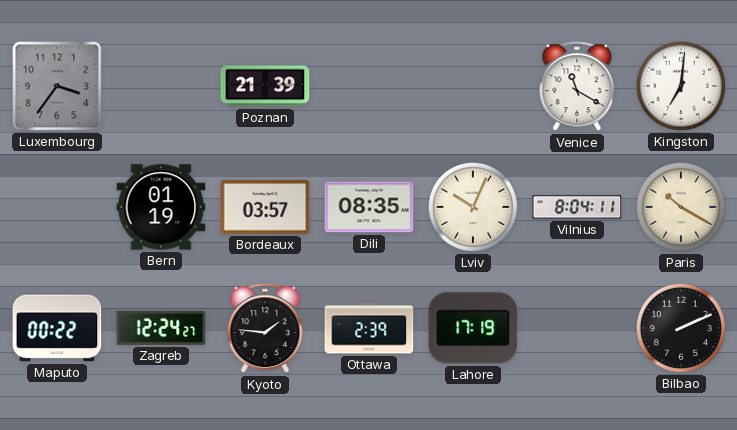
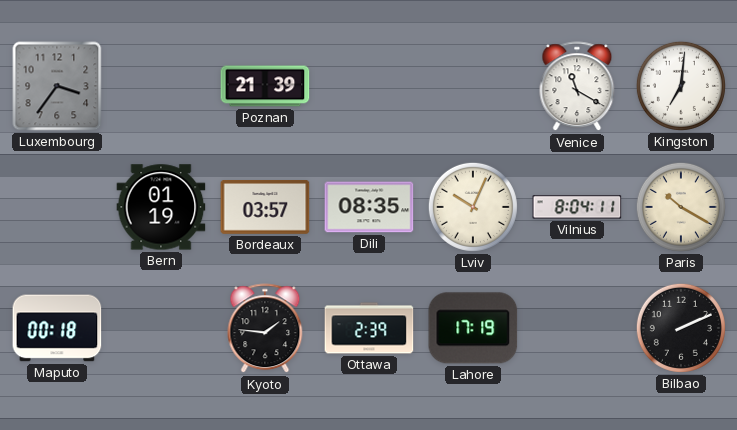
Maputo: 00:22 -> 00:18 (57, 328)
Zagreb: 12:24 -> none (161, 328)
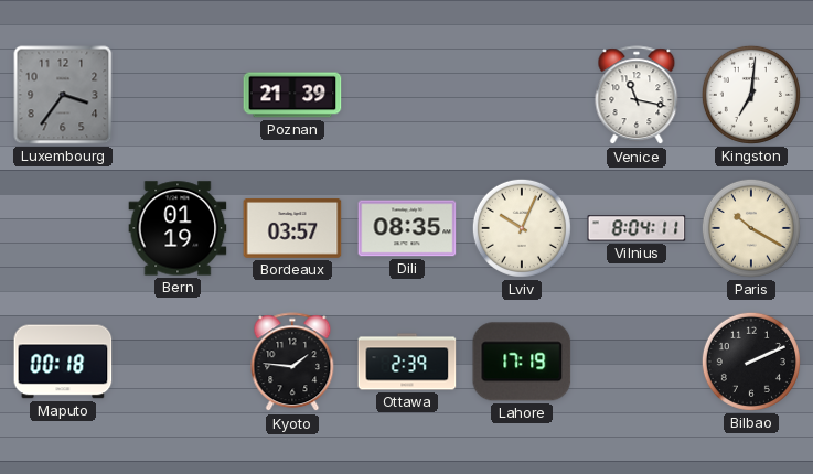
Venice: 11:20 -> 11:17 (637, 96)
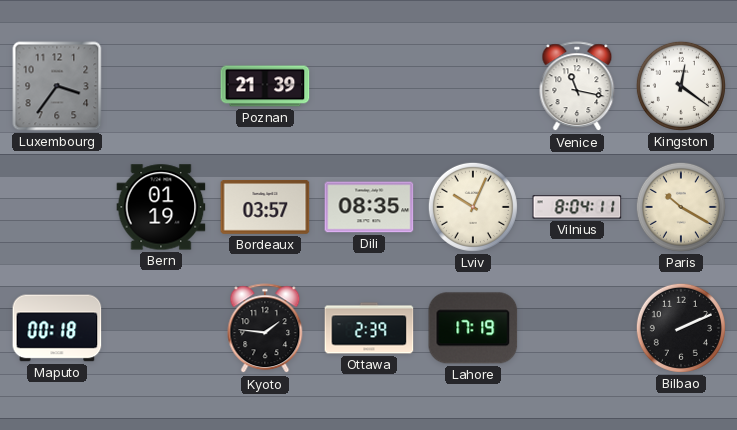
Kingston: 7:01 -> 12:21 (681, 86)
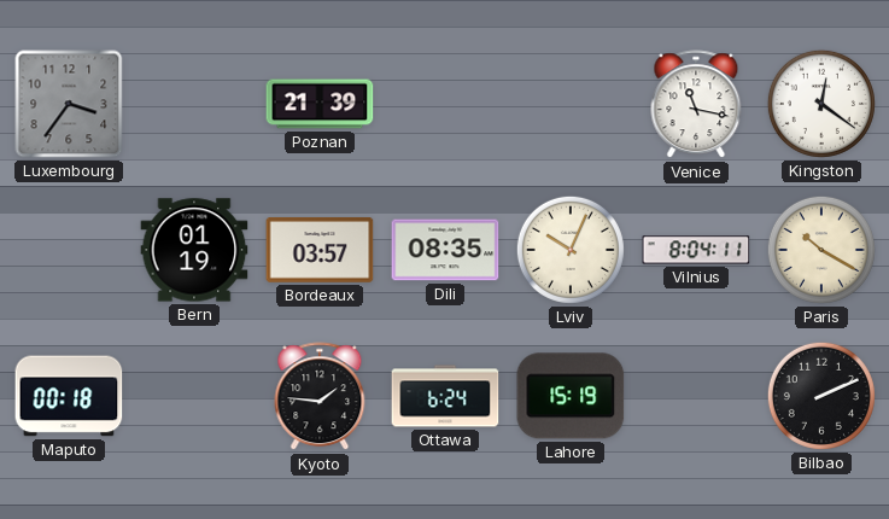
Ottawa: 2:39 -> 6:24 (445, 396)
Lahore: 17:19 -> 15:19 (571, 396)
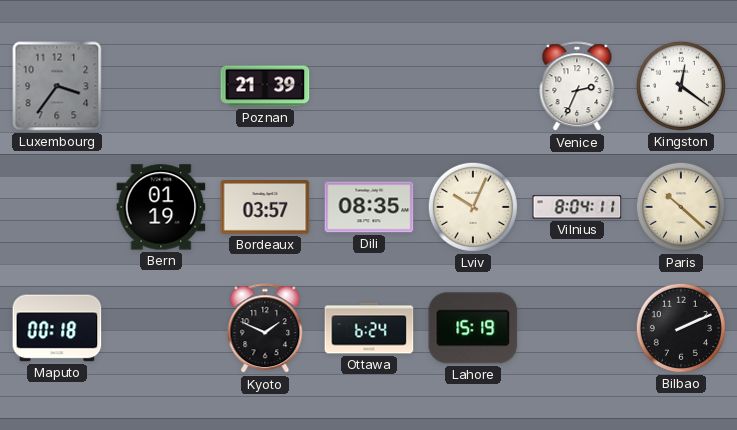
Venice: 11:17 -> 2:34 (577, 87)
Paris: 10:20 -> 10:22 (681, 207)
Kyoto: 1:46 -> 1:49 (265, 329)
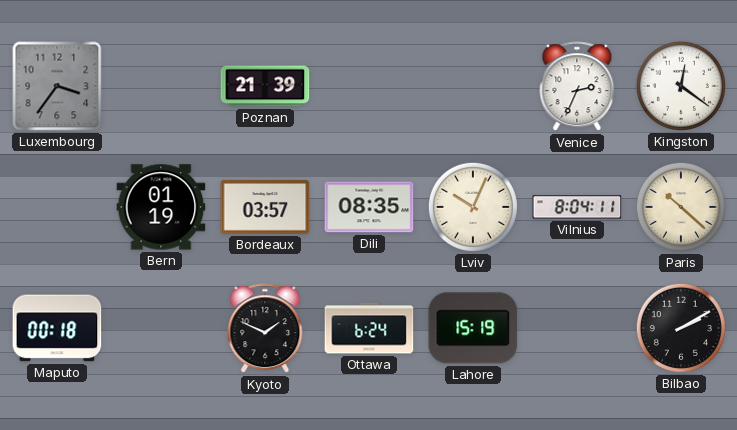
Bilbao: 2:11 -> 2:10 (681, 328)
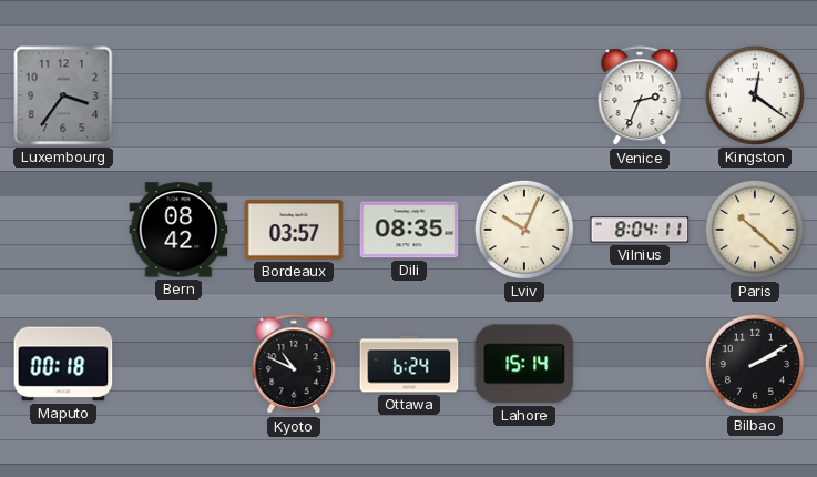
Poznan: 21:39 -> none (265, 86)
Bern: 01:19 -> 08:42 (178, 230)
Kyoto: 1:49 -> 10:49 (294, 365)
Lahore: 15:19 -> 15:14 (524, 364)
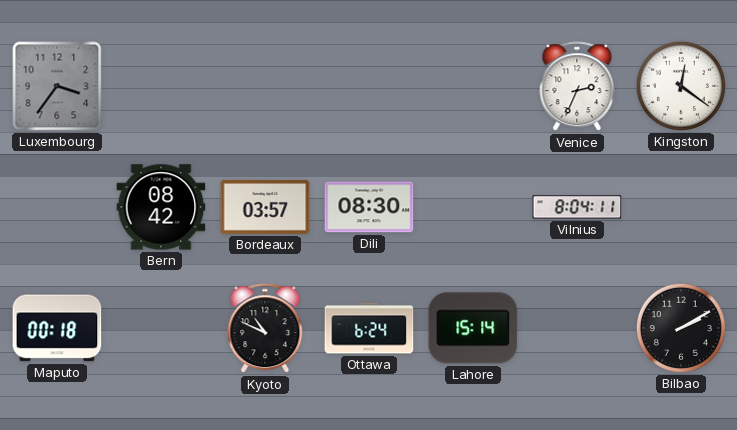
Dili: 08:35 -> 08:30 (369, 207)
Lviv: 10:04 -> none (524, 230)
Paris: 10:22 -> none (755, 230)
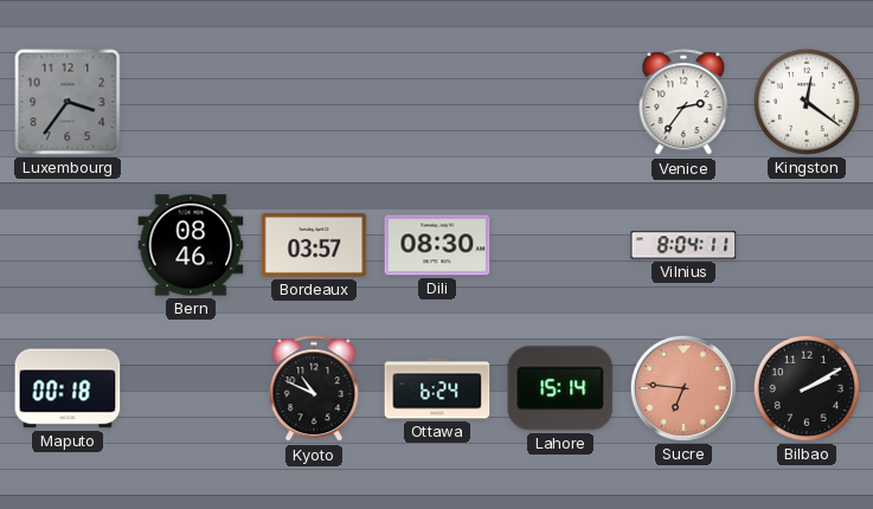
Venice: 2:34 -> 2:36 (683, 103)
Bern: 08:42 -> 08:46 (191, 245)
Sucre: none -> 6:46 (683, 388)
